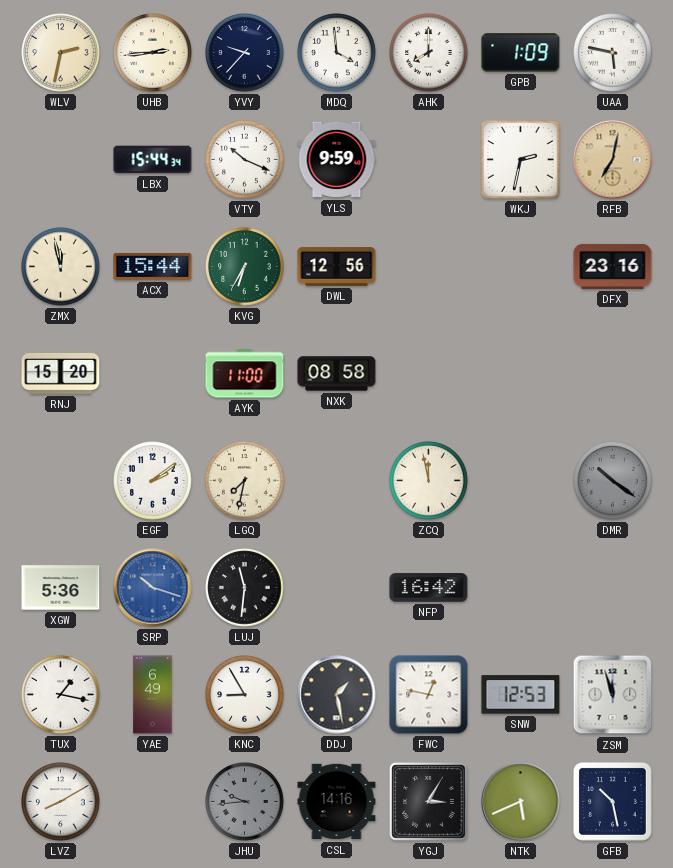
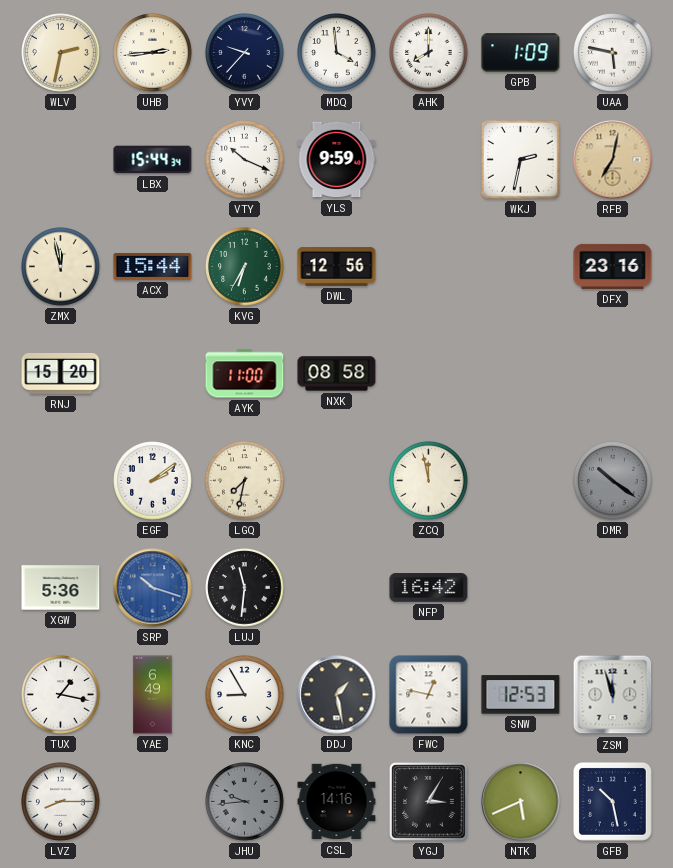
LVZ: 8:10 -> 8:15 (61, 802)
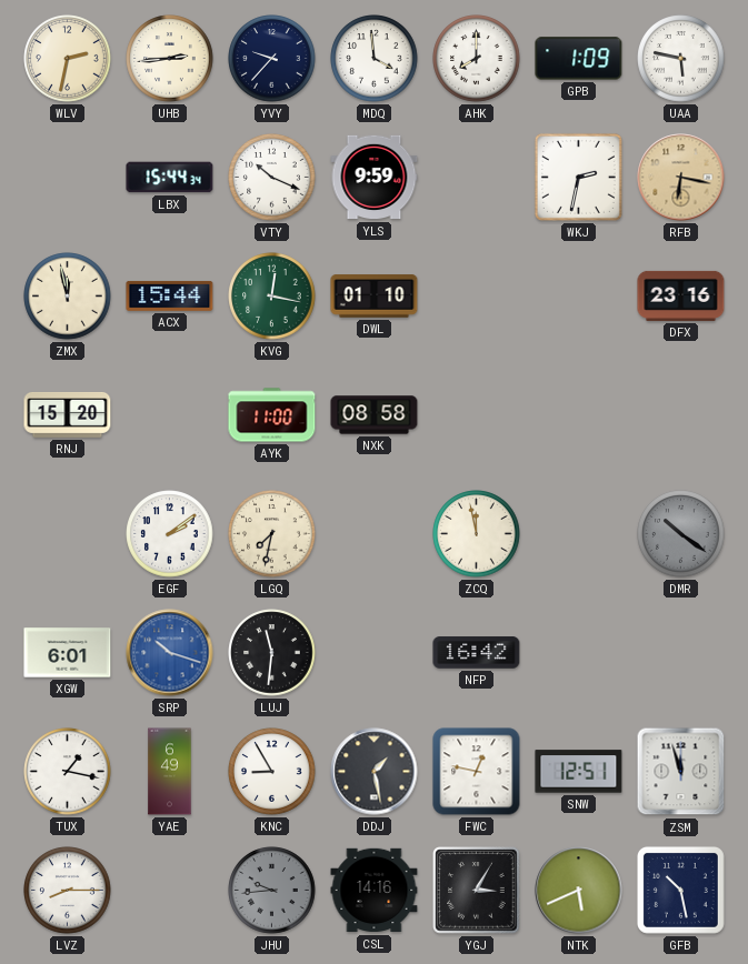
RFB: 7:02 -> 6:17 (681, 178)
KVG: 6:35 -> 12:17 (272, 297)
DWL: 12:56 -> 01:10 (375, 297)
XGW: 5:36 -> 6:01 (68, 653)
SNW: 12:53 -> 12:51 (579, 772)
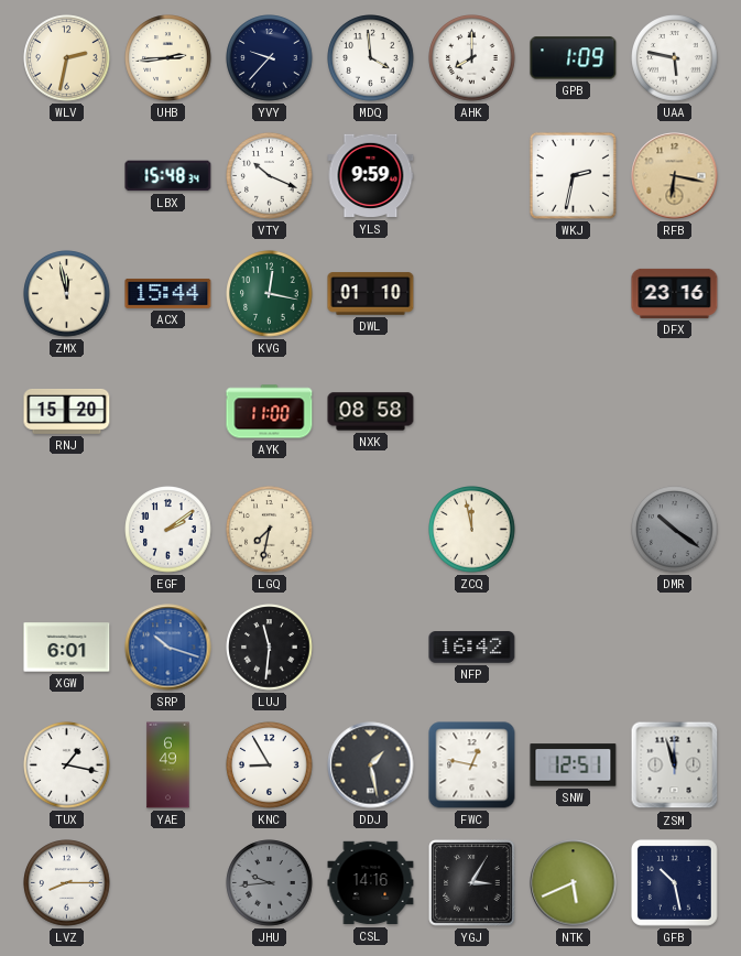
LBX: 15:44 -> 15:48 (168, 176)
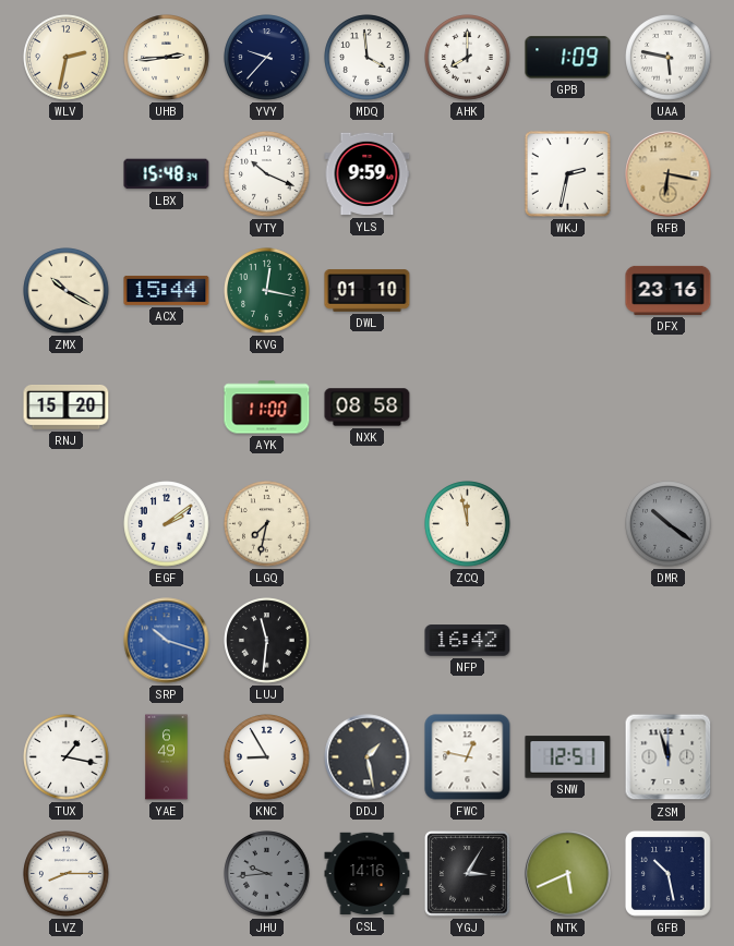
ZMX: 11:58 -> 10:20 (67, 291)
XGW: 6:01 -> none (67, 648)
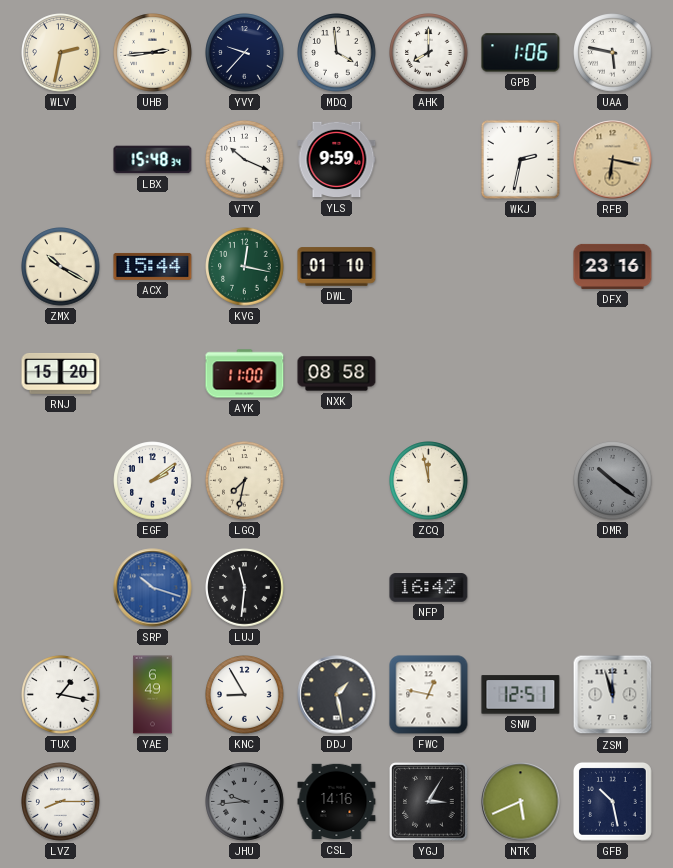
GPB: 1:09 -> 1:06 (521, 53)
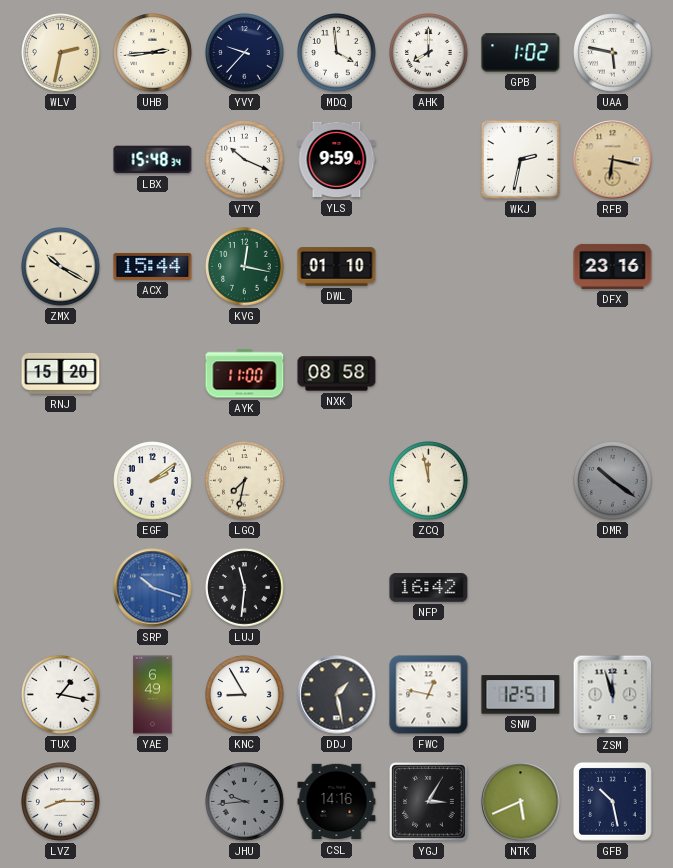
GPB: 1:06 -> 1:02 (521, 53)
